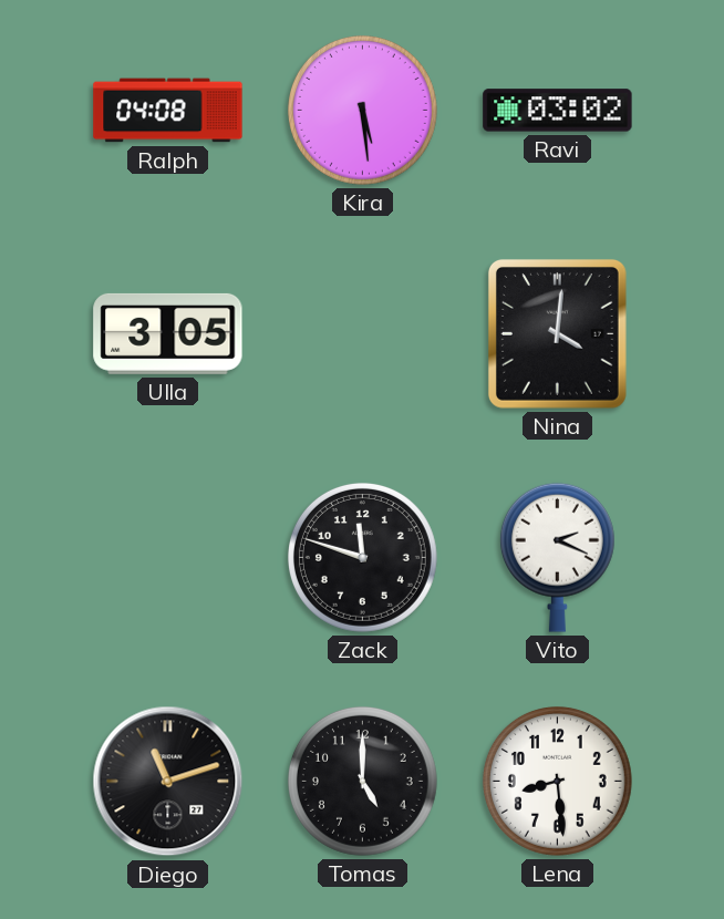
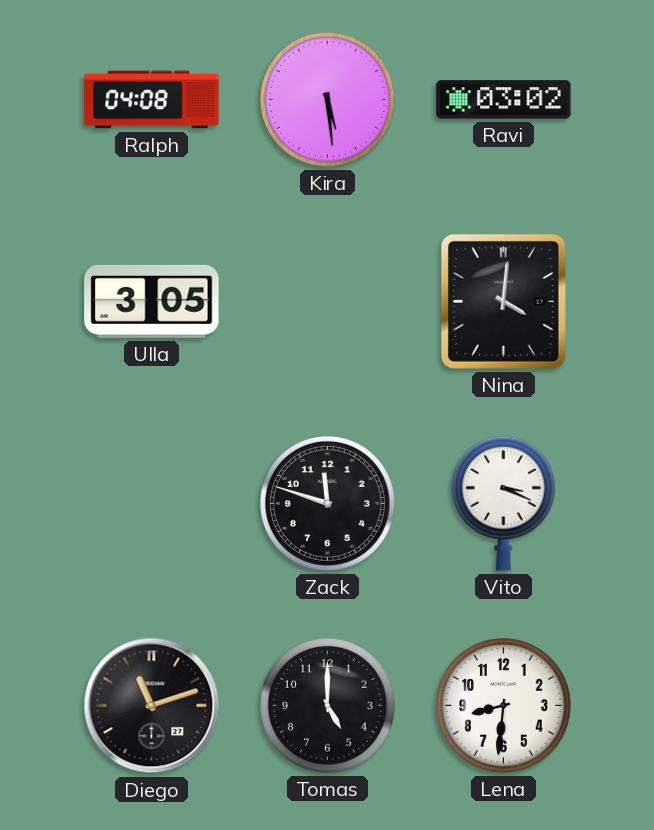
Vito: 2:19 -> 3:19 (503, 503)
Lena: 8:29 -> 8:31 (503, 705)
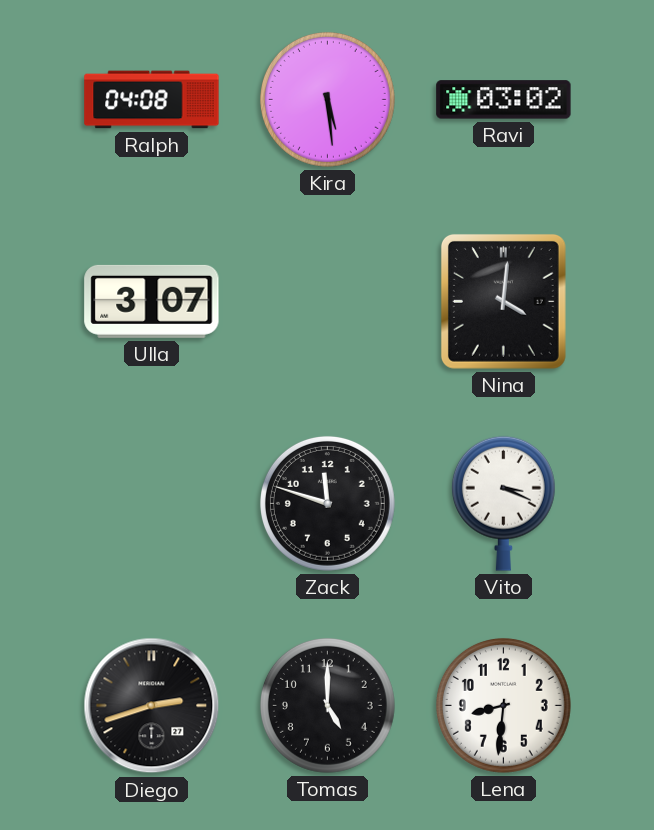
Ulla: 3:05 -> 3:07 (152, 301)
Diego: 11:12 -> 2:42 (152, 706)
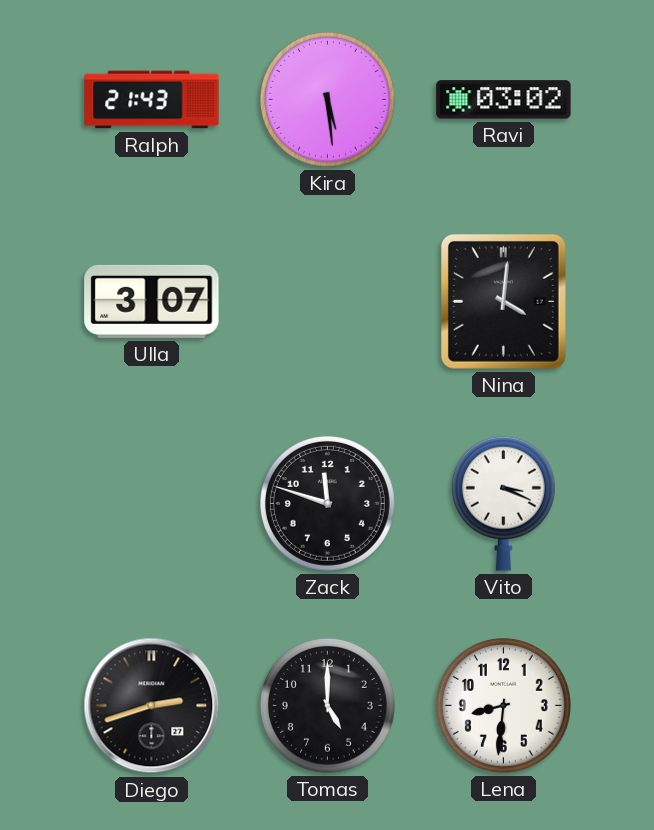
Ralph: 04:08 -> 21:43 (152, 100)
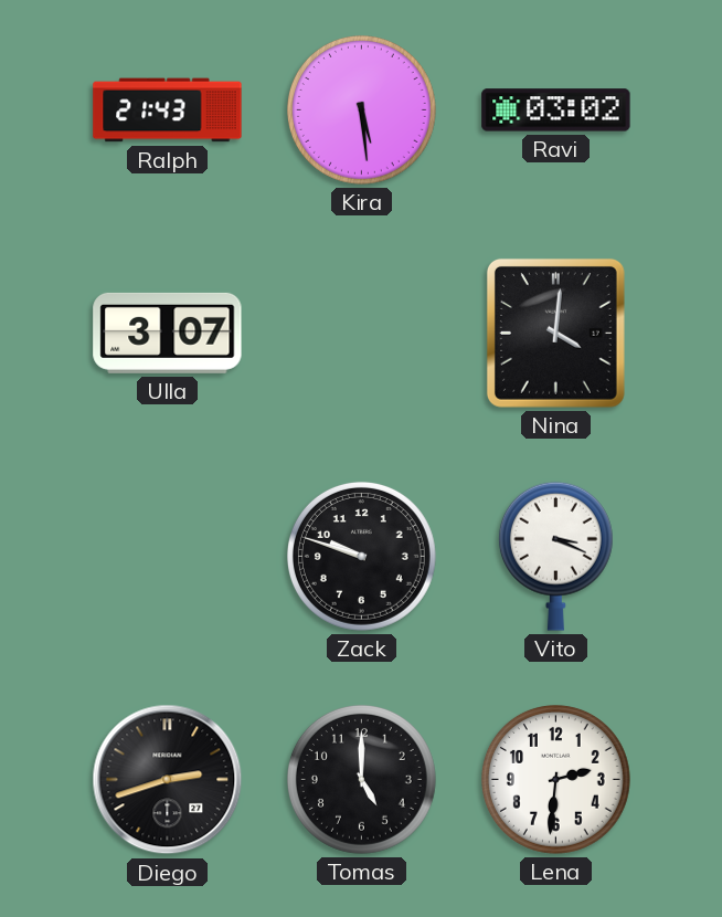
Zack: 11:48 -> 9:48 (361, 556)
Lena: 8:31 -> 2:31 (555, 779)
